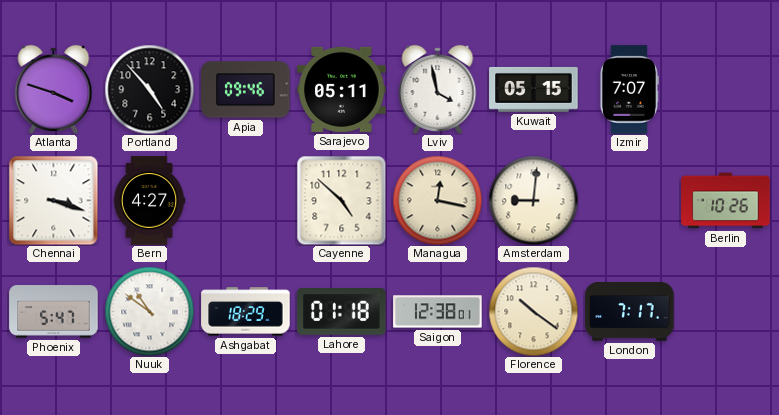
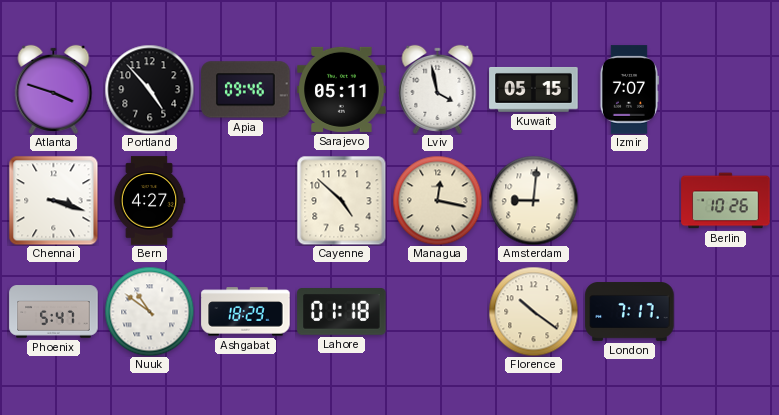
Saigon: 12:38 -> none (438, 312)
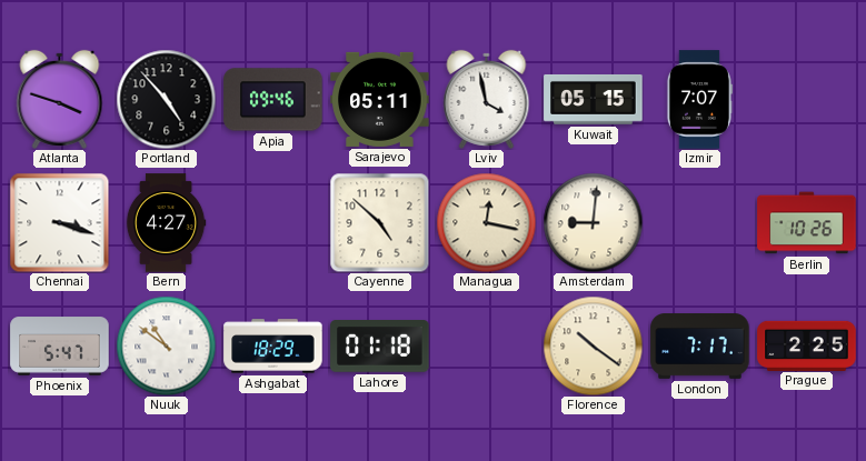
Prague: none -> 2:25 (807, 345)
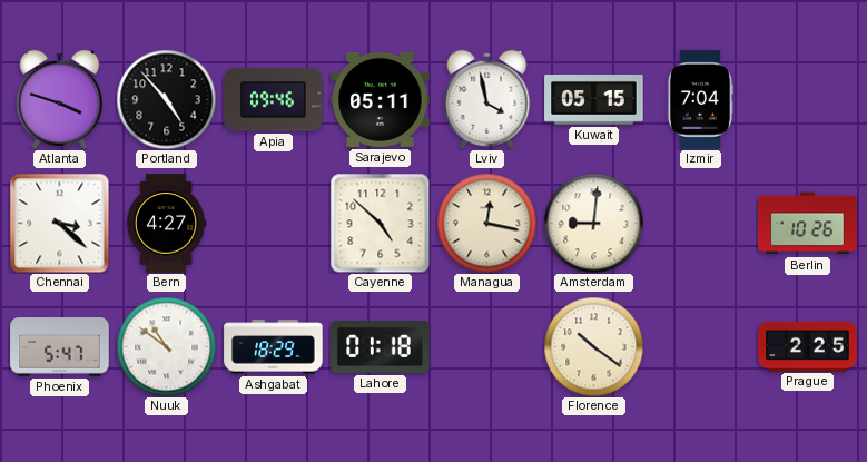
Izmir: 7:07 -> 7:04 (700, 100)
Chennai: 3:18 -> 3:22 (59, 223)
London: 7:17 -> none (700, 347)
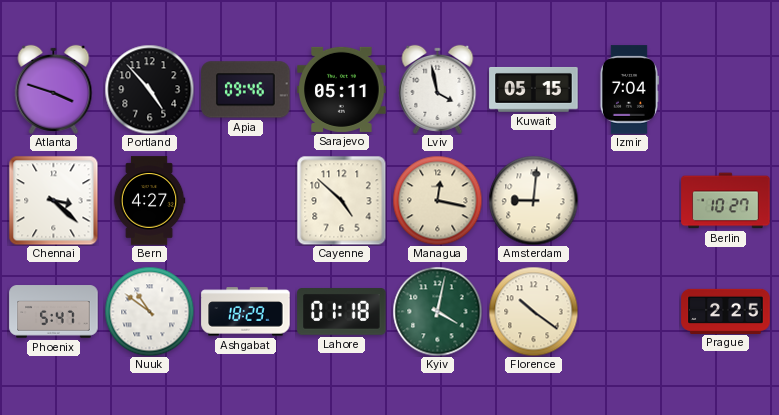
Berlin: 10:26 -> 10:27 (726, 201)
Kyiv: none -> 4:02 (437, 311)
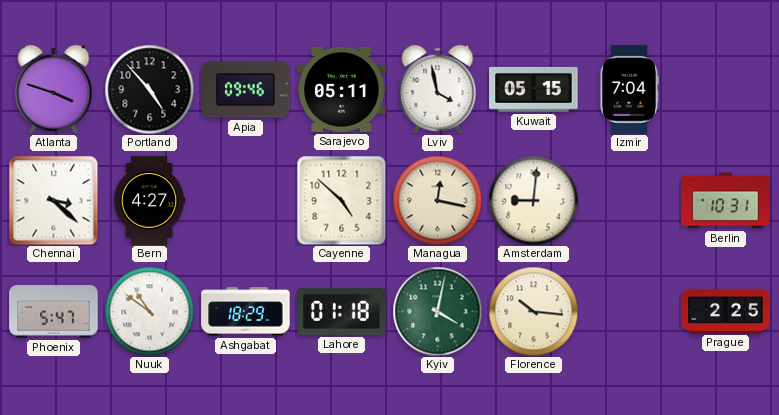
Berlin: 10:27 -> 10:31 (726, 201)
Florence: 10:21 -> 10:16 (533, 311)
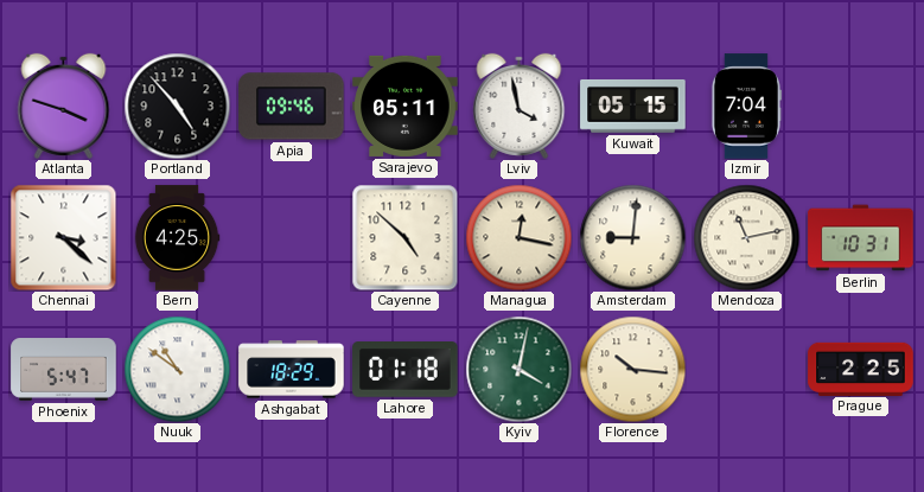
Bern: 4:27 -> 4:25 (177, 238)
Mendoza: none -> 11:13 (746, 237)
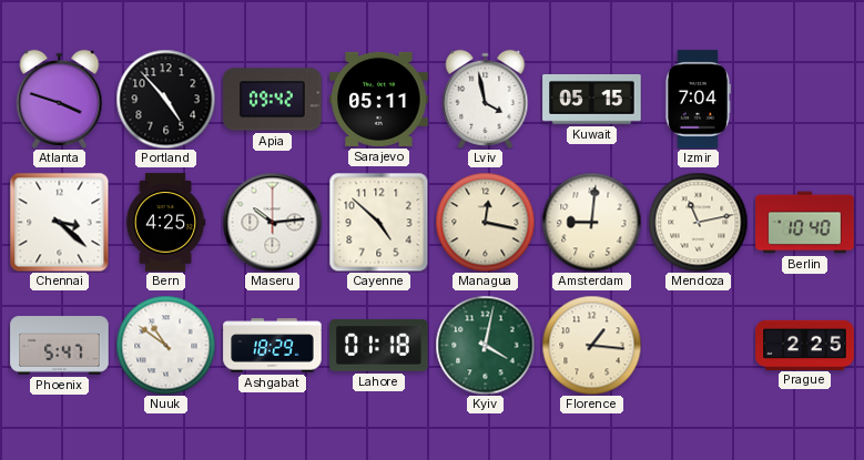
Apia: 09:46 -> 09:42 (273, 100)
Maseru: none -> 10:14 (272, 222)
Berlin: 10:31 -> 10:40 (805, 223)
Florence: 10:16 -> 1:16 (591, 345)
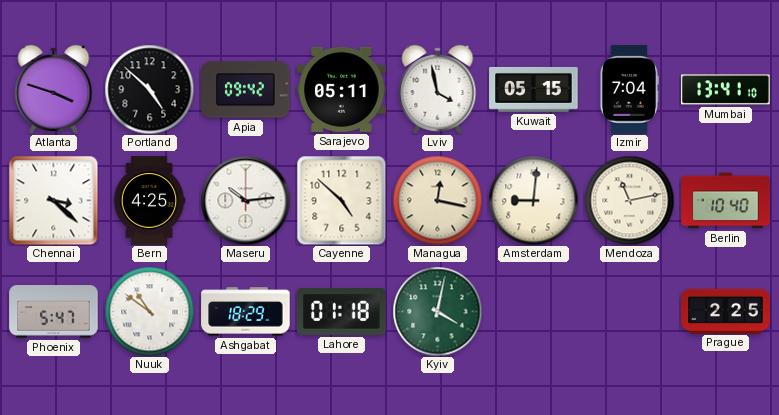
Portland: 4:53 -> 4:52 (149, 89)
Mumbai: none -> 13:41 (726, 90)
Florence: 1:16 -> none (591, 345)
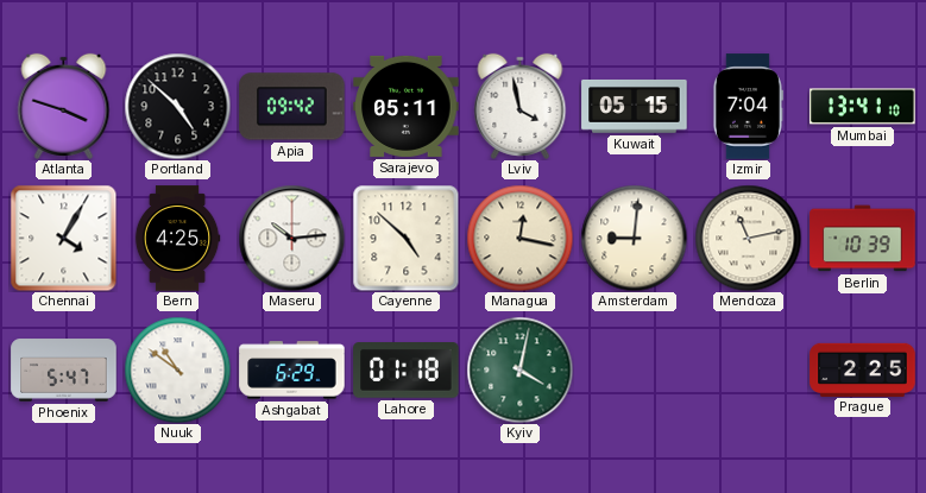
Chennai: 3:22 -> 4:05 (63, 238)
Berlin: 10:40 -> 10:39 (863, 239)
Ashgabat: 18:29 -> 6:29 (292, 371)
